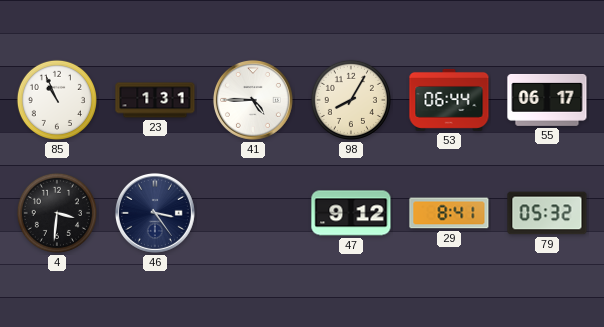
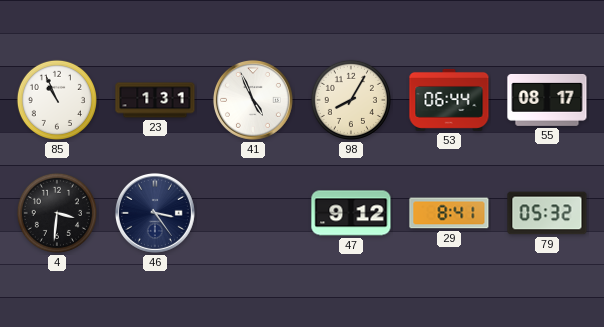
41: 4:45 -> 4:56 (253, 100)
55: 06:17 -> 08:17 (547, 100)
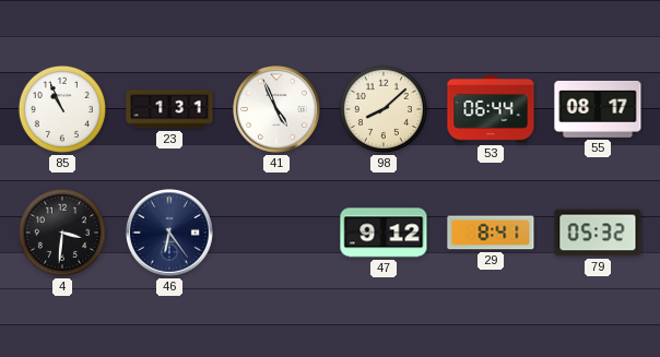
98: 8:05 -> 8:08 (384, 109)
46: 3:24 -> 6:24 (169, 233)
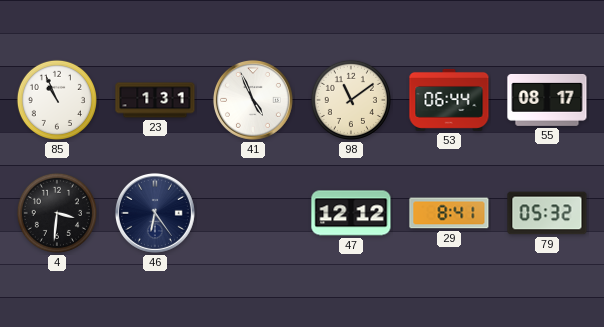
98: 8:08 -> 11:09 (351, 100)
47: 9:12 -> 12:12 (351, 213)
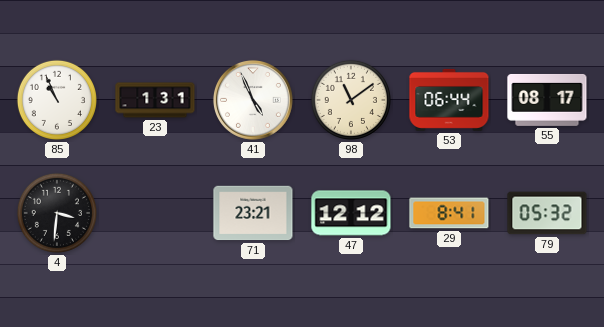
46: 6:24 -> none (155, 213)
71: none -> 23:21 (253, 213)
